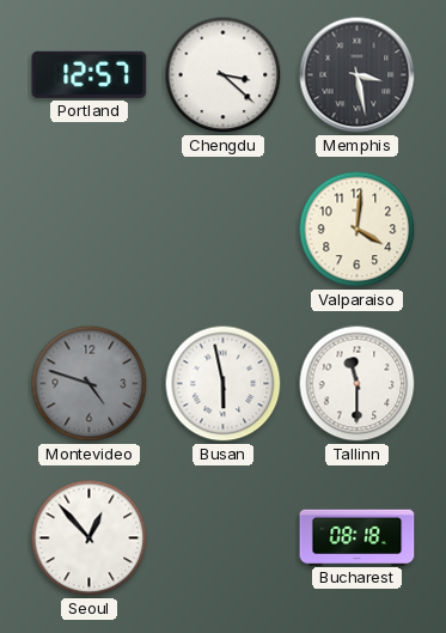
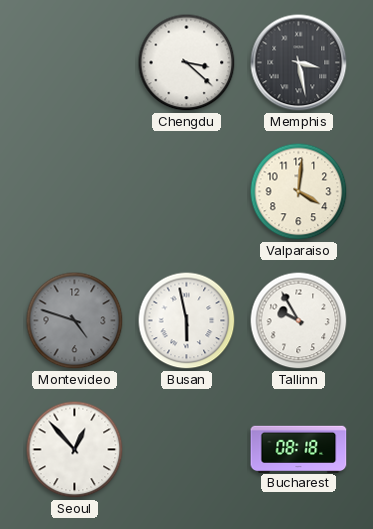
Portland: 12:57 -> none (90, 74)
Tallinn: 11:30 -> 9:55 (299, 321)
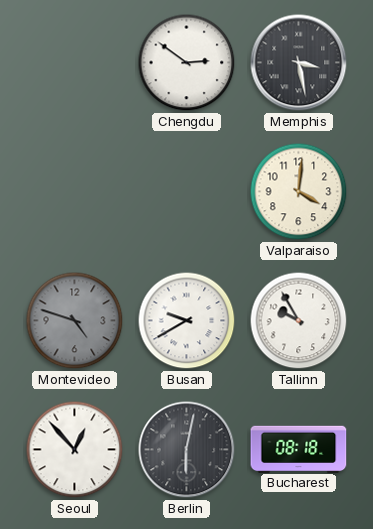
Chengdu: 3:22 -> 2:51 (187, 63)
Busan: 5:58 -> 9:40 (187, 321)
Berlin: none -> 6:02 (187, 450)
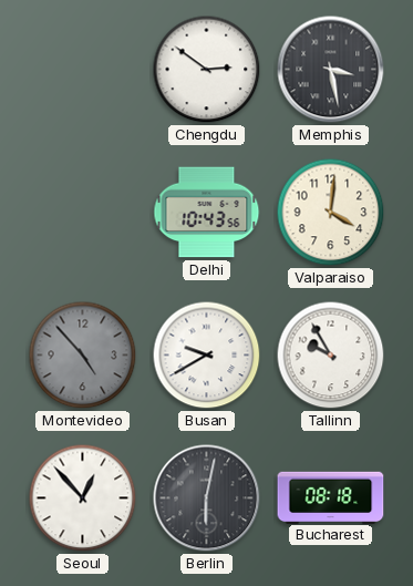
Delhi: none -> 10:43 (207, 213)
Montevideo: 4:48 -> 4:53 (83, 356)
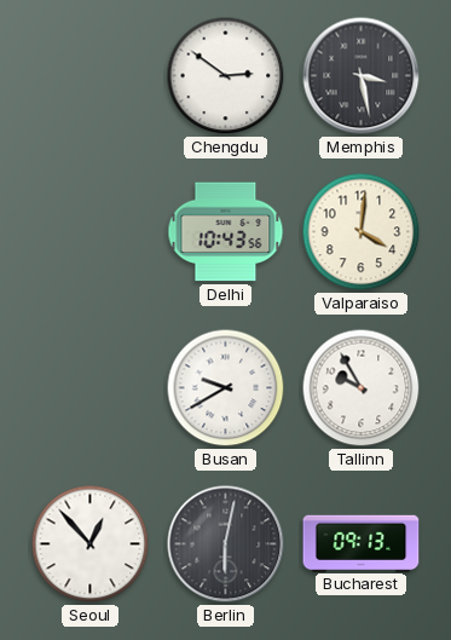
Montevideo: 4:53 -> none (83, 356)
Bucharest: 08:18 -> 09:13 (362, 543)
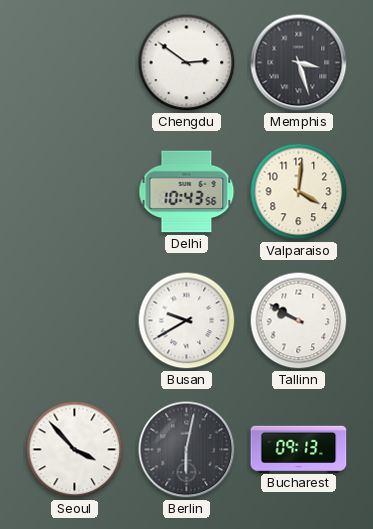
Memphis: 3:28 -> 3:27 (299, 63)
Tallinn: 9:55 -> 9:50 (299, 321)
Seoul: 12:53 -> 3:53 (75, 450)
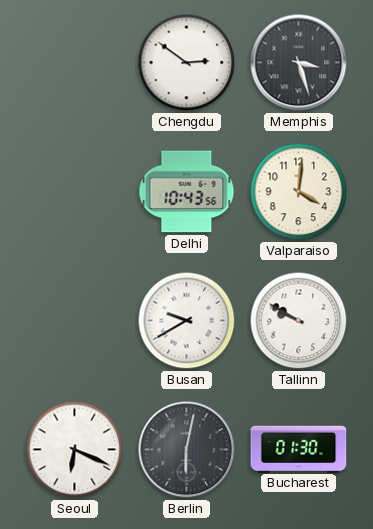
Seoul: 3:53 -> 6:19 (75, 450)
Bucharest: 09:13 -> 01:30 (299, 449)
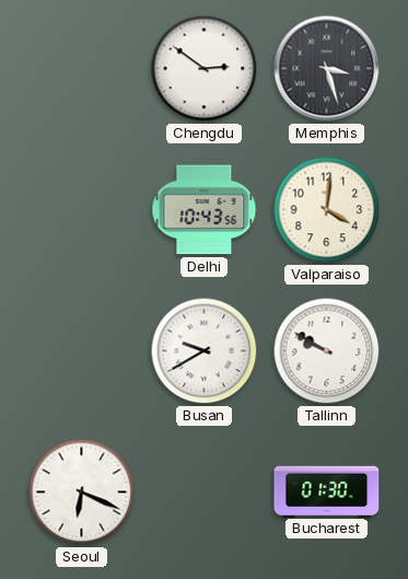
Berlin: 6:02 -> none (187, 450)
